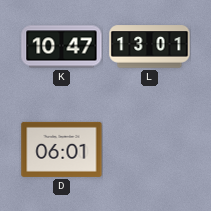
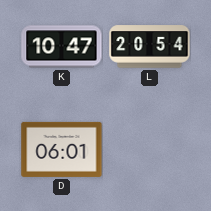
L: 13:01 -> 20:54 (150, 47)
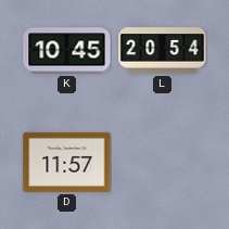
K: 10:47 -> 10:45 (67, 51)
D: 06:01 -> 11:57 (67, 162)
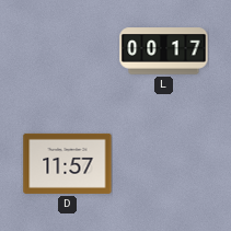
K: 10:45 -> none (67, 51)
L: 20:54 -> 00:17 (164, 51)
